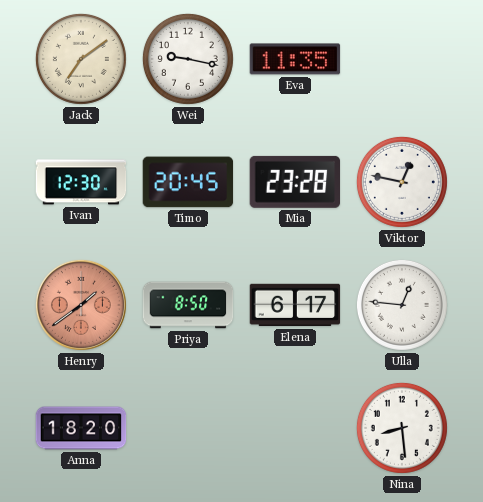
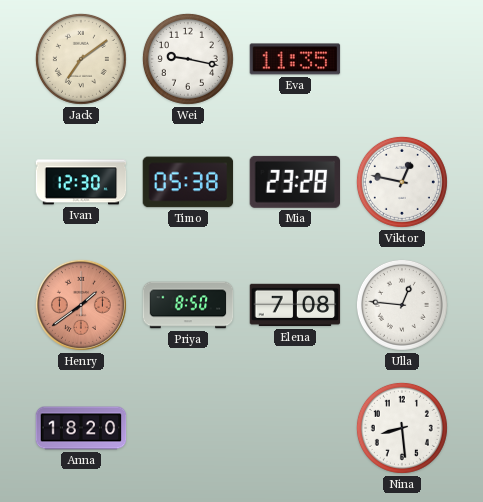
Timo: 20:45 -> 05:38 (188, 182)
Elena: 6:17 -> 7:08 (295, 305)
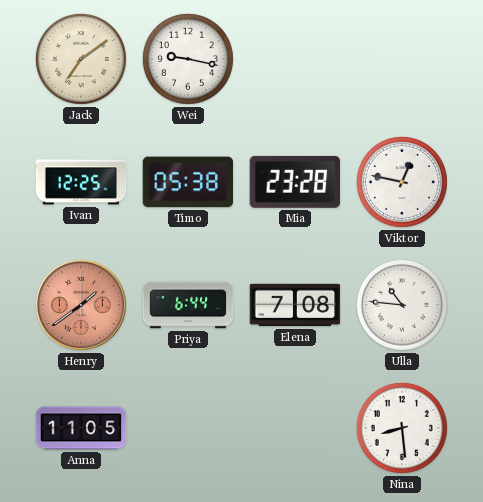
Eva: 11:35 -> none (295, 59)
Ivan: 12:30 -> 12:25 (81, 182)
Priya: 8:50 -> 6:44 (188, 305)
Ulla: 12:46 -> 10:46 (402, 305)
Anna: 18:20 -> 11:05 (81, 428)
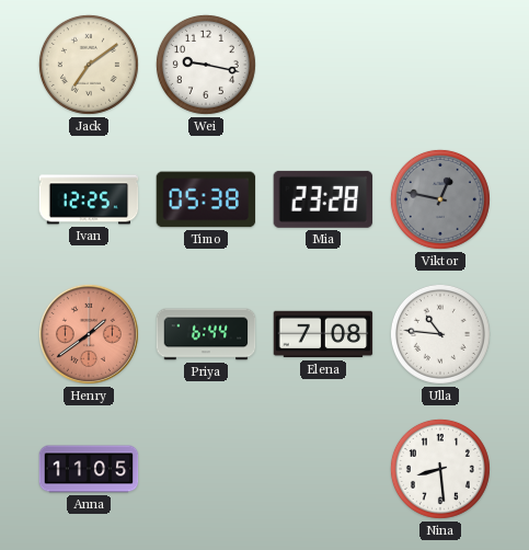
Viktor dial: white -> grey (440, 199)
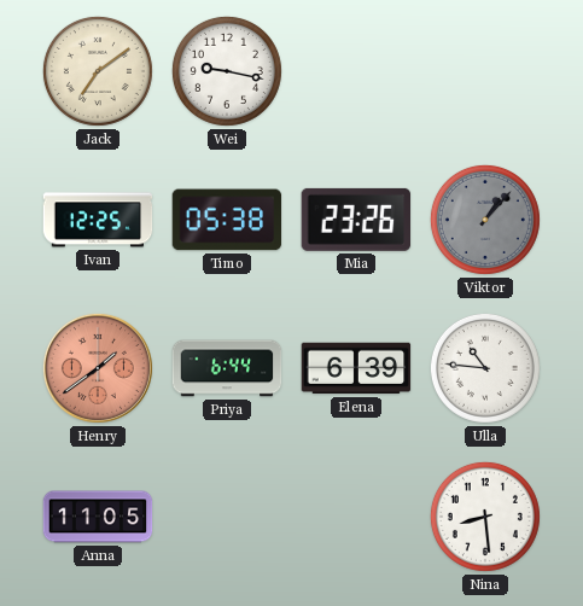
Mia: 23:28 -> 23:26 (356, 220)
Viktor: 12:47 -> 1:07 (485, 220)
Elena: 7:08 -> 6:39 (356, 368)
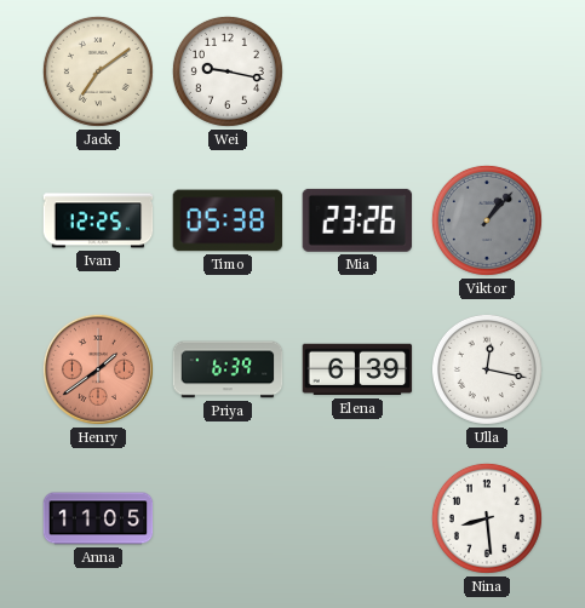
Priya: 6:44 -> 6:39 (228, 369)
Ulla: 10:46 -> 12:17 (487, 369)
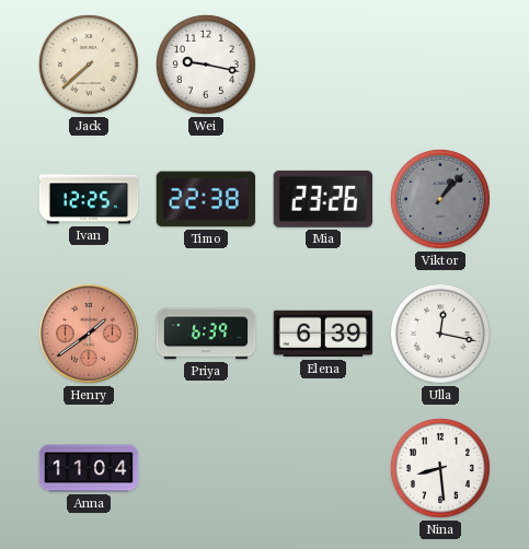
Jack: 7:09 -> 7:38 (89, 65)
Timo: 05:38 -> 22:38 (206, 199)
Anna: 11:05 -> 11:04 (89, 468)
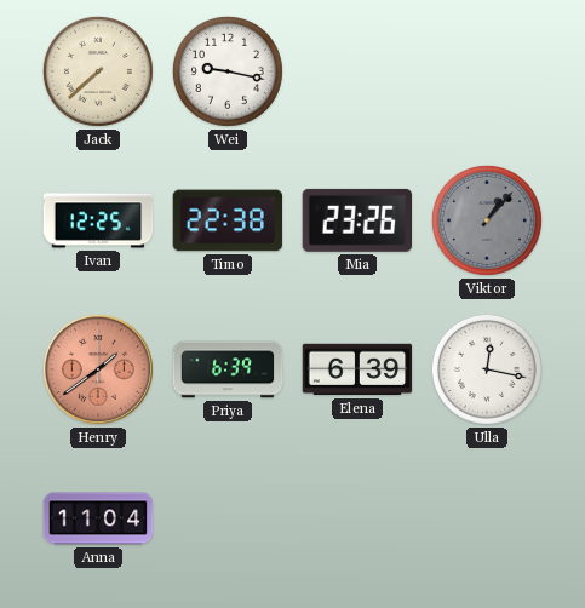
Nina: 8:29 -> none (440, 468)
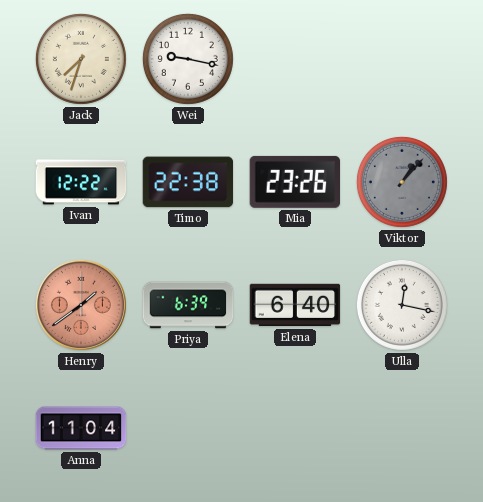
Jack: 7:38 -> 7:33 (81, 59)
Ivan: 12:25 -> 12:22 (81, 182)
Elena: 6:39 -> 6:40 (295, 305)
